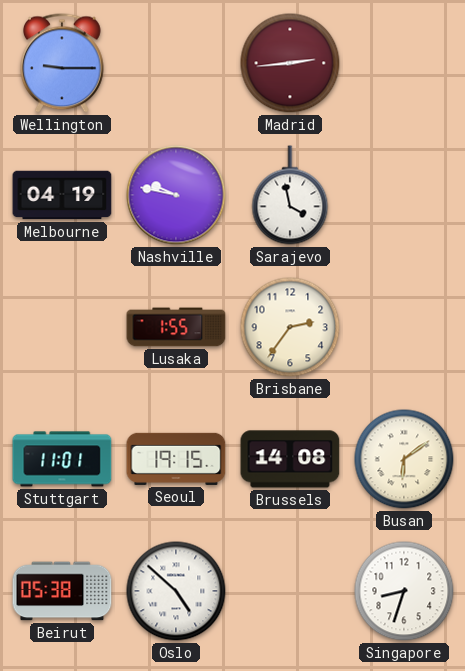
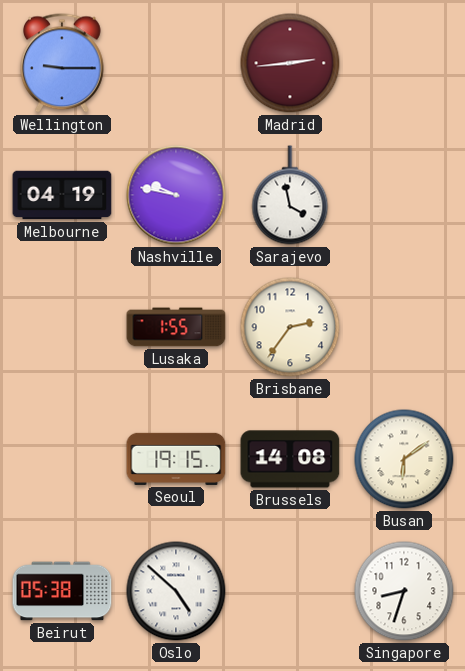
Stuttgart: 11:01 -> none (62, 459)
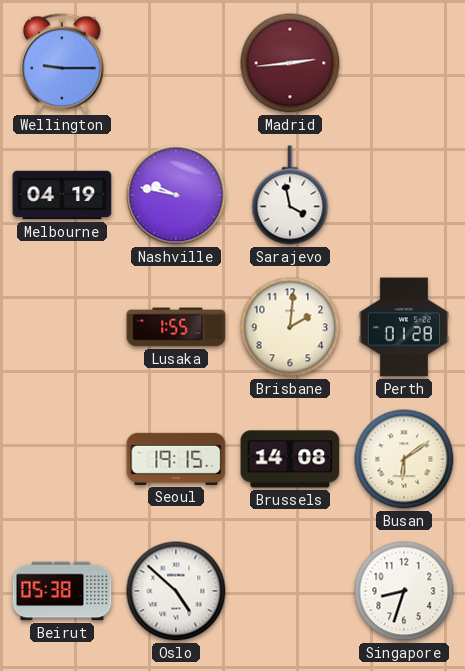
Brisbane: 2:36 -> 2:01 (290, 327)
Perth: none -> 01:28 (404, 327)
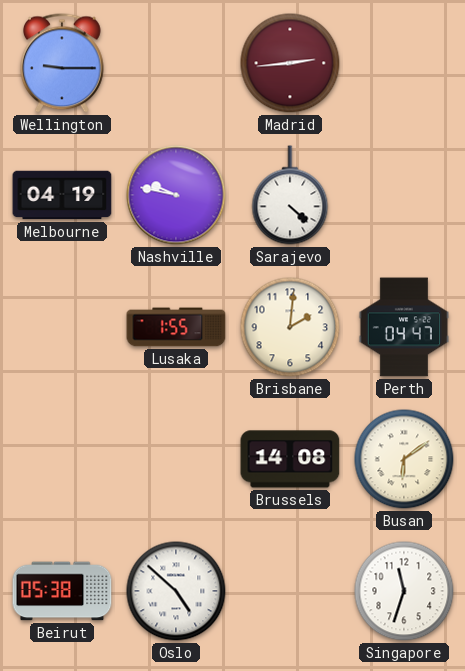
Sarajevo: 3:58 -> 4:22 (290, 195)
Perth: 01:28 -> 04:47 (404, 327)
Seoul: 19:15 -> none (176, 459)
Singapore: 8:33 -> 11:33 (404, 591)
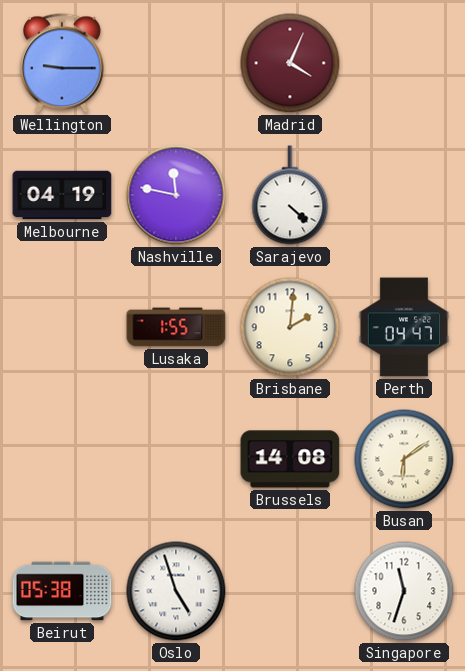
Madrid: 2:44 -> 4:04 (290, 63)
Nashville: 9:47 -> 11:47 (176, 195)
Oslo: 4:52 -> 4:57 (176, 591)
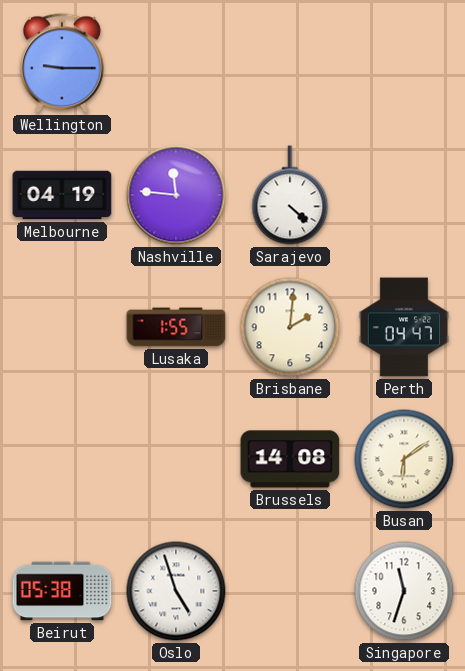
Madrid: 4:04 -> none (290, 63)
Nashville: 11:47 -> 11:46 (176, 195)
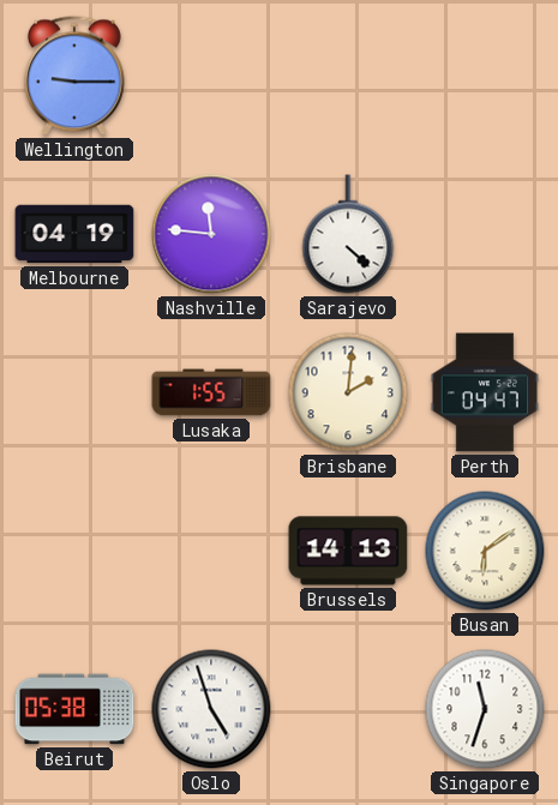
Brussels: 14:08 -> 14:13 (348, 551)
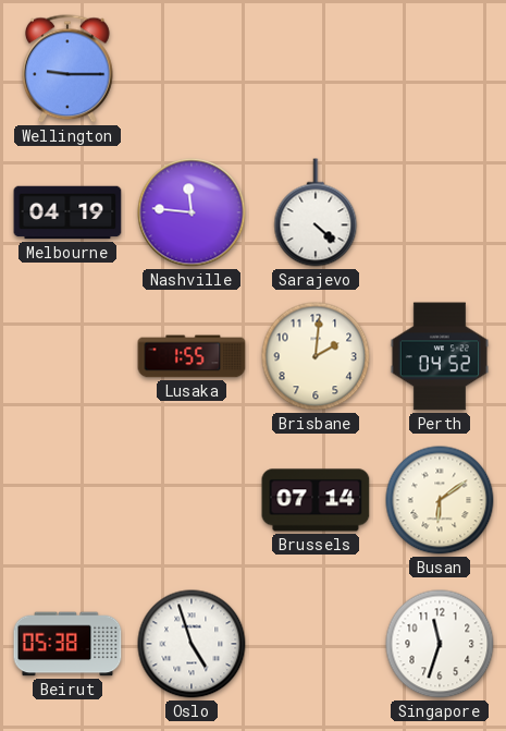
Perth: 04:47 -> 04:52 (440, 356)
Brussels: 14:13 -> 07:14 (316, 500)
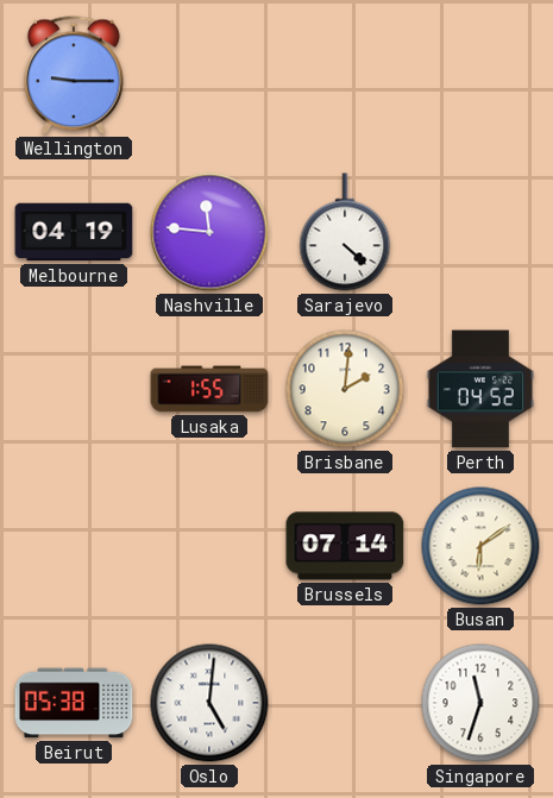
Oslo: 4:57 -> 5:01 (209, 703)
